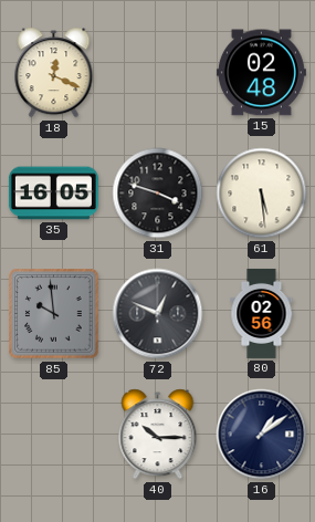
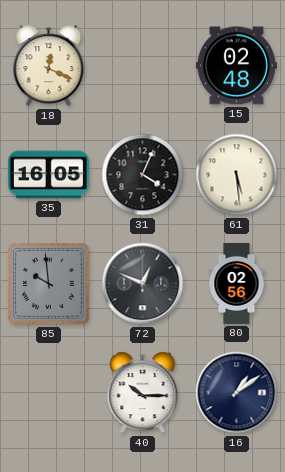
31: 3:48 -> 4:04 (143, 175)
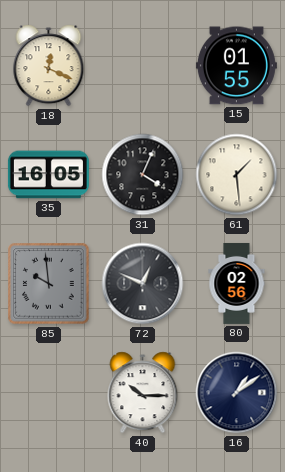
15: 02:48 -> 01:55 (236, 66)
61: 5:29 -> 1:29 (237, 175)
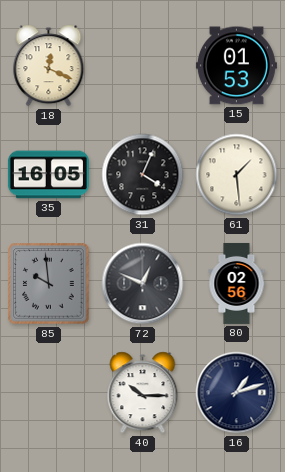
15: 01:55 -> 01:53 (236, 66)
16: 1:09 -> 1:12 (237, 393)
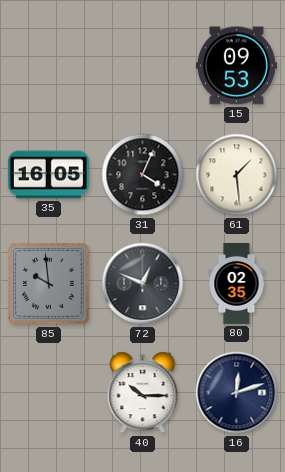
18: 12:19 -> none (49, 66)
15: 01:53 -> 09:53 (236, 66)
80: 02:56 -> 02:35 (237, 283)
16: 1:12 -> 12:12 (237, 393)
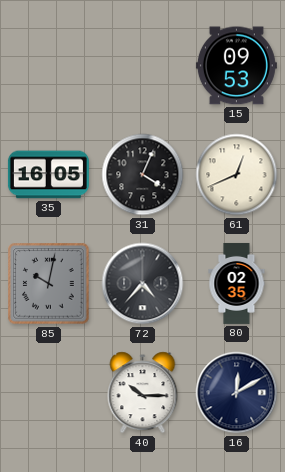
61: 1:29 -> 12:41 (237, 175)
85: 9:59 -> 10:02 (49, 284)
72: 12:49 -> 4:37 (143, 284)
16: 12:12 -> 12:10 (237, 393)
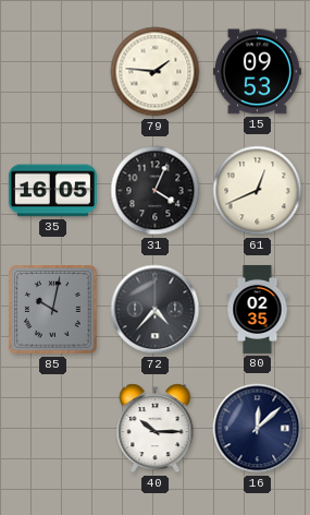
79: none -> 1:46 (156, 72)
16: 12:10 -> 12:08 (258, 429)
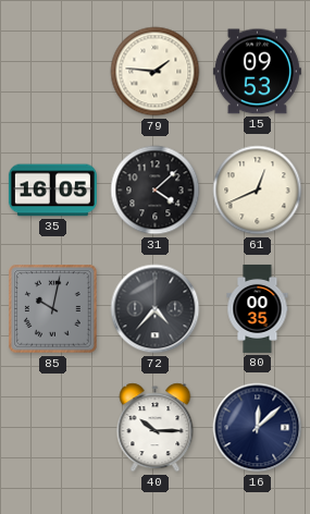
31: 4:04 -> 4:08 (156, 191)
80: 02:35 -> 00:35 (258, 308)
